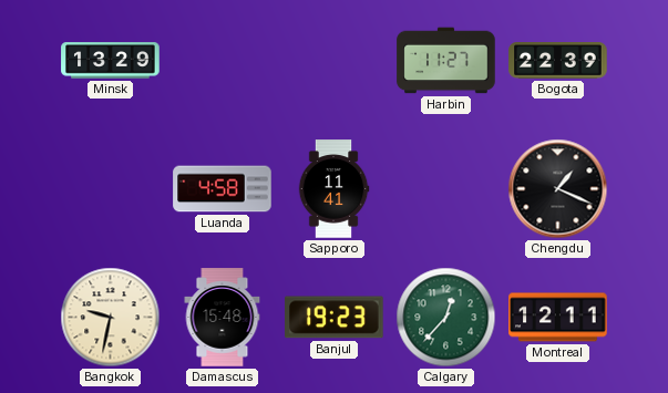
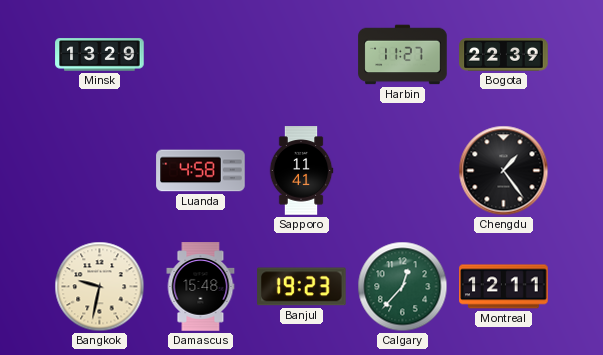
Chengdu: 1:19 -> 1:24 (504, 171)
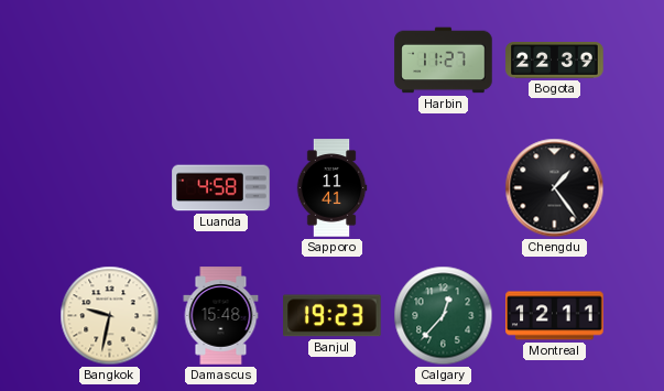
Minsk: 13:29 -> none (100, 55)
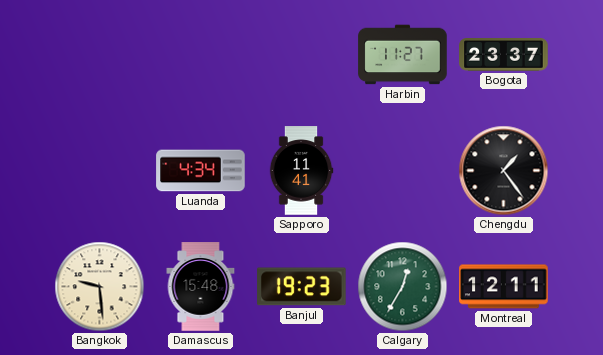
Bogota: 22:39 -> 23:37 (504, 55)
Luanda: 4:58 -> 4:34 (201, 171)
Bangkok: 9:32 -> 9:29 (100, 287)
Calgary: 12:37 -> 12:35 (403, 287)
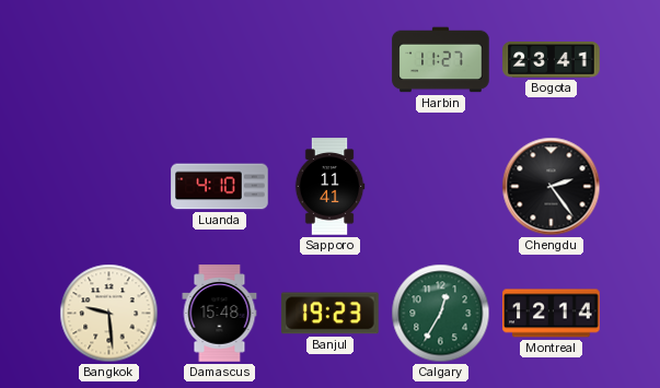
Bogota: 23:37 -> 23:41 (552, 60)
Luanda: 4:34 -> 4:10 (220, 187)
Chengdu: 1:24 -> 2:24 (552, 187)
Montreal: 12:11 -> 12:14 (552, 314)
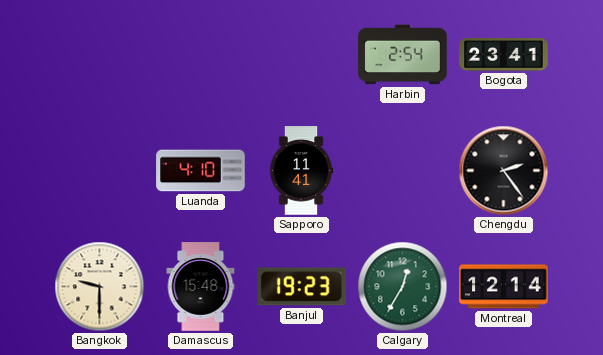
Harbin: 11:27 -> 2:54 (403, 55)
Bangkok: 9:29 -> 9:30 (100, 287)
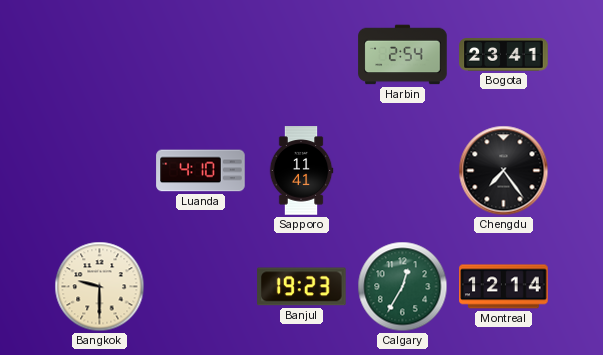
Chengdu: 2:24 -> 7:24 (504, 171)
Damascus: 15:48 -> none (201, 287)
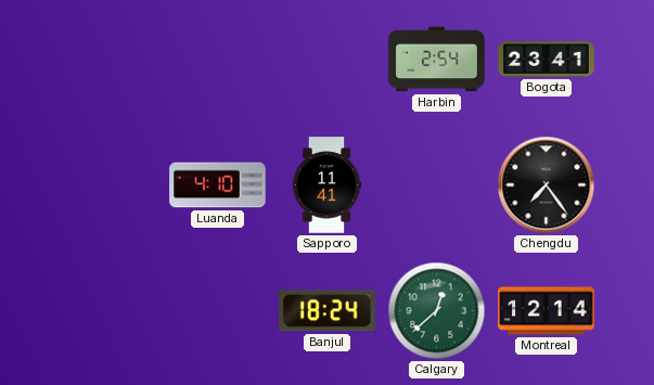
Bangkok: 9:30 -> none (100, 287)
Banjul: 19:23 -> 18:24 (328, 311)
Calgary: 12:35 -> 12:38 (437, 311)
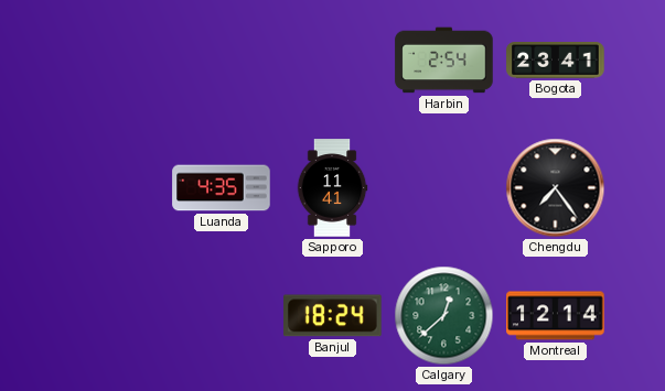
Luanda: 4:10 -> 4:35 (222, 188)
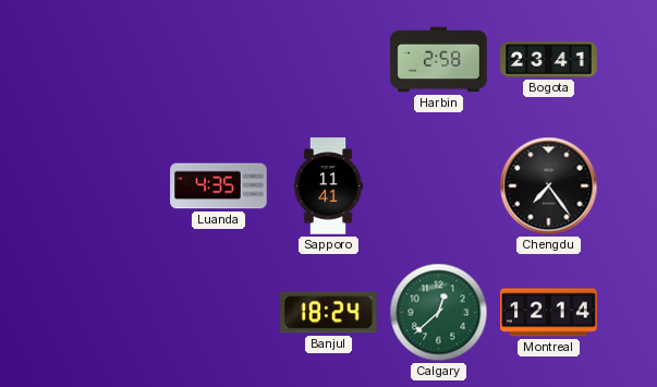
Harbin: 2:54 -> 2:58 (439, 60)
